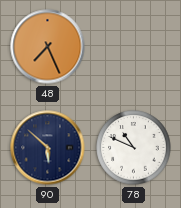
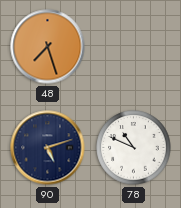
48: 7:26 -> 7:27 (48, 47)
90: 5:52 -> 5:12 (48, 148)
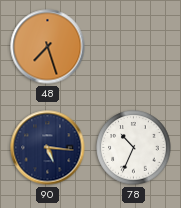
90: 5:12 -> 5:16 (48, 148)
78: 10:49 -> 10:34 (134, 148)
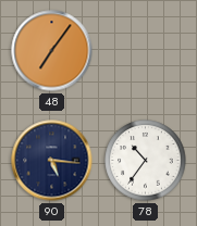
48: 7:27 -> 7:06 (52, 51)
78: 10:34 -> 10:36 (146, 161)
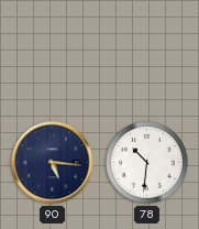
48: 7:06 -> none (52, 51)
78: 10:36 -> 10:31 (147, 163)
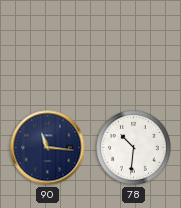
90: 5:16 -> 11:16 (48, 148)
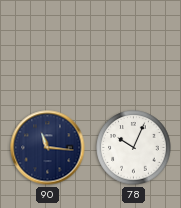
78: 10:31 -> 10:04 (134, 148)
